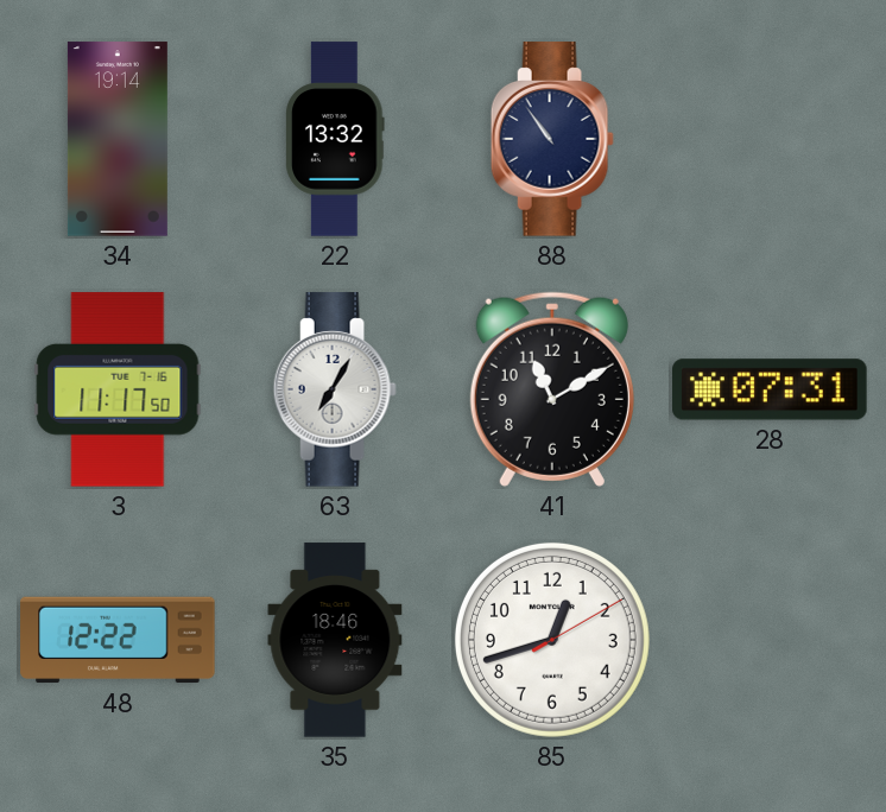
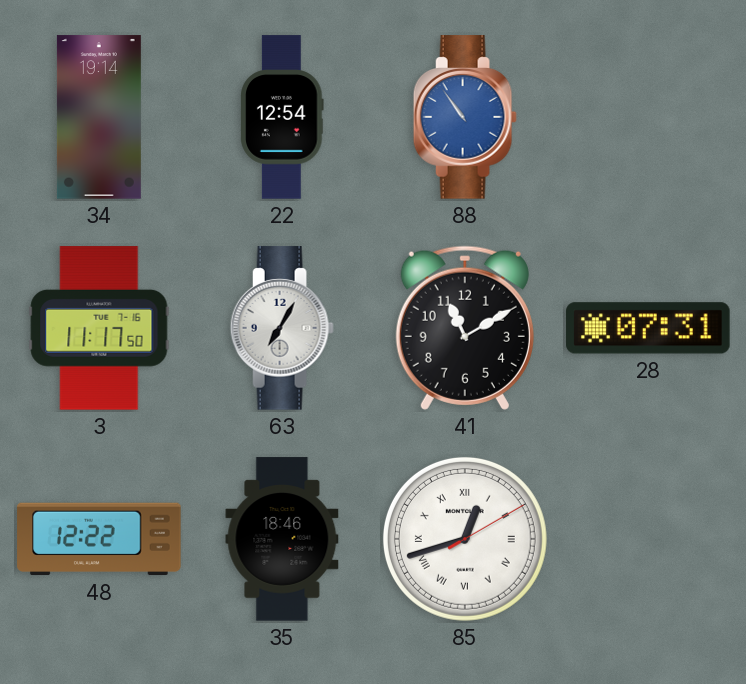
22: 13:32 -> 12:54 (282, 117)
88 dial: navy -> blue (465, 117)
85 numerals: Arabic -> Roman (465, 539)
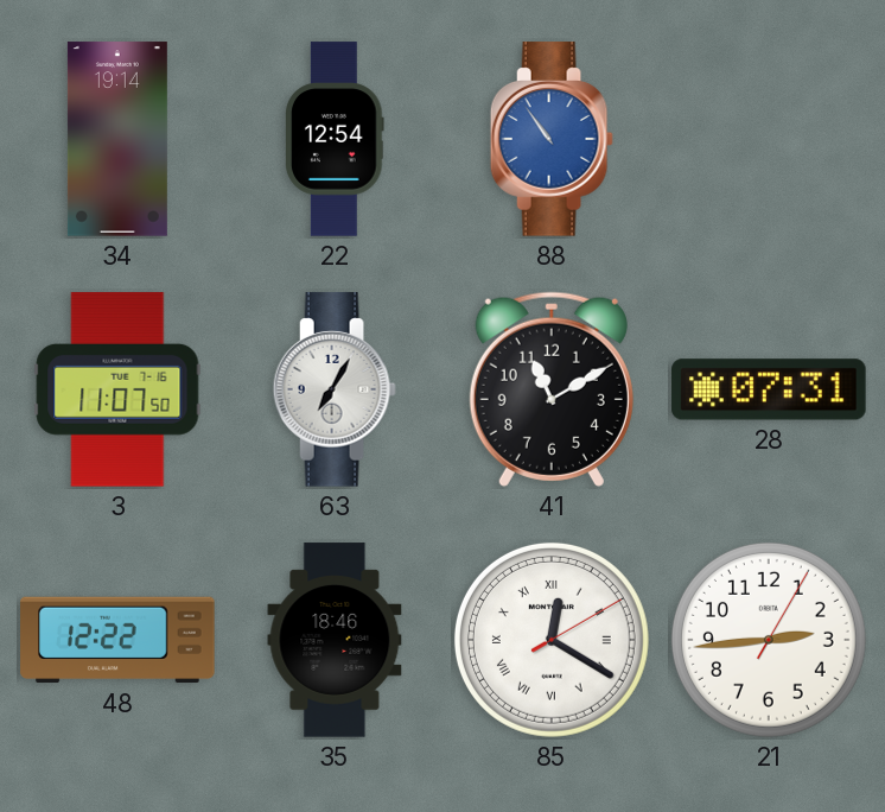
3: 11:17 -> 11:07 (117, 389)
85: 12:42 -> 12:20 (552, 640)
21: none -> 2:44 (769, 640)
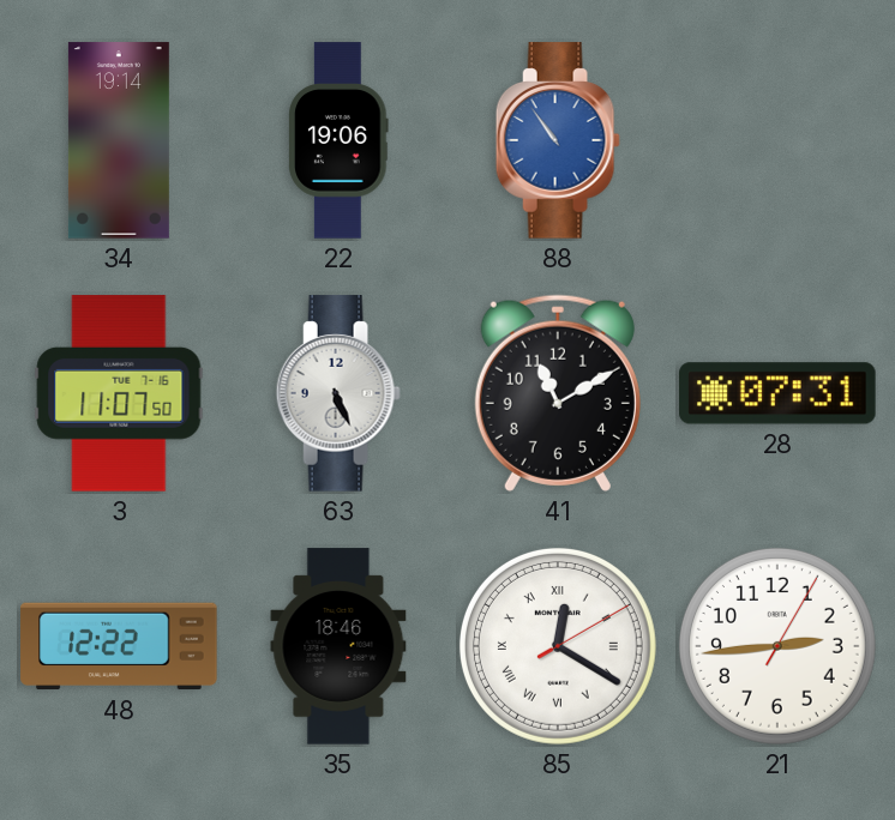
22: 12:54 -> 19:06 (338, 140)
63: 7:05 -> 5:26 (338, 393)
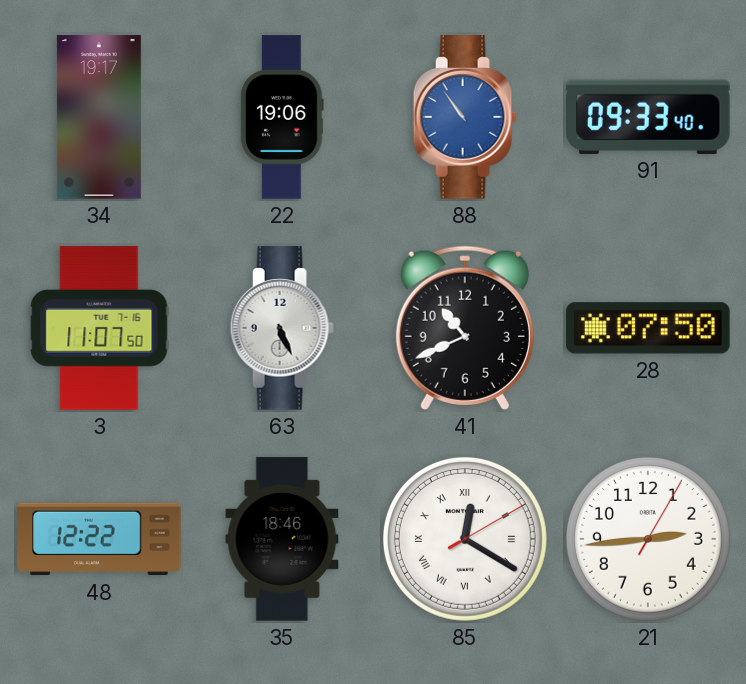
34: 19:14 -> 19:17 (99, 117)
91: none -> 09:33 (648, 117)
41: 11:10 -> 10:41 (465, 328)
28: 07:31 -> 07:50 (648, 328)
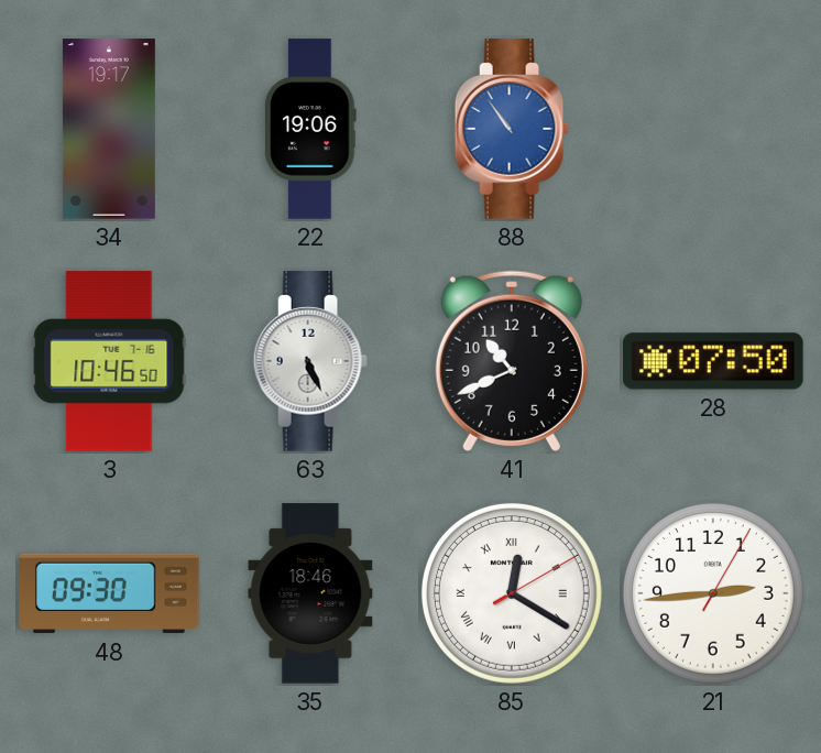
91: 09:33 -> none (648, 117)
3: 11:07 -> 10:46 (109, 361)
48: 12:22 -> 09:30 (109, 593)
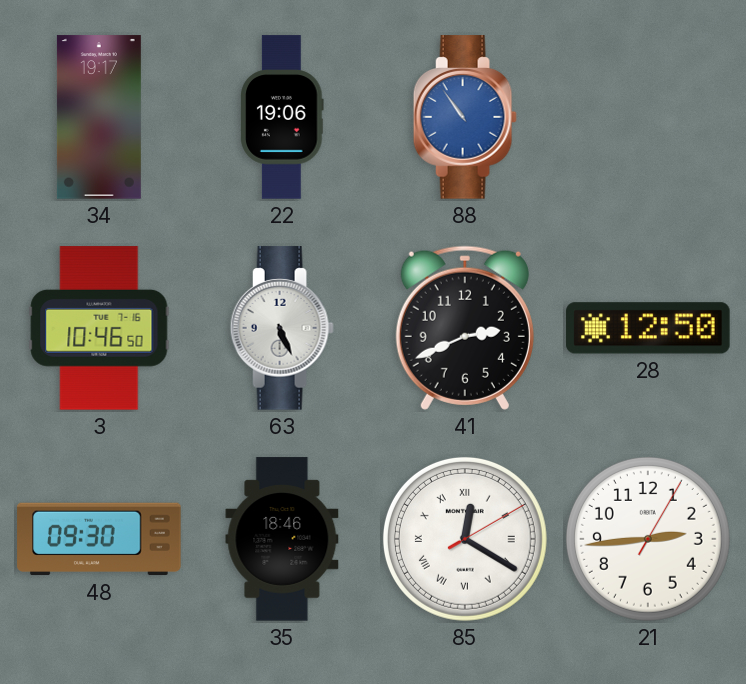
41: 10:41 -> 2:41 (465, 328)
28: 07:50 -> 12:50 (648, 328)
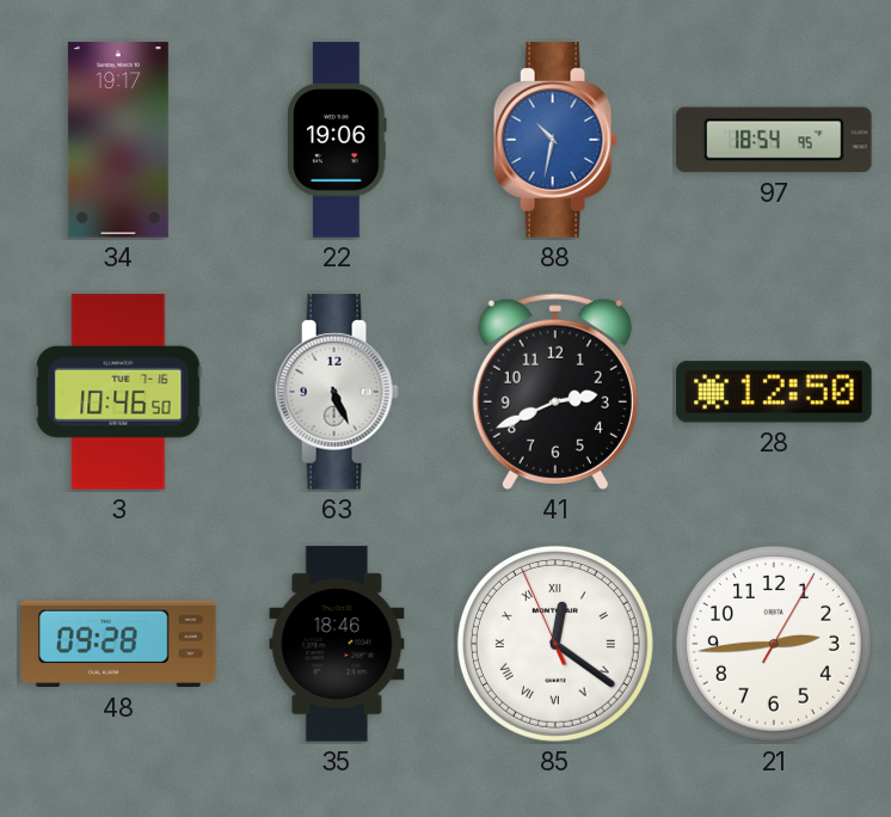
88: 10:54 -> 10:32 (555, 140)
97: none -> 18:54 (774, 140)
48: 09:30 -> 09:28 (118, 644)
85: 12:20:10 -> 12:20:56 (555, 644)
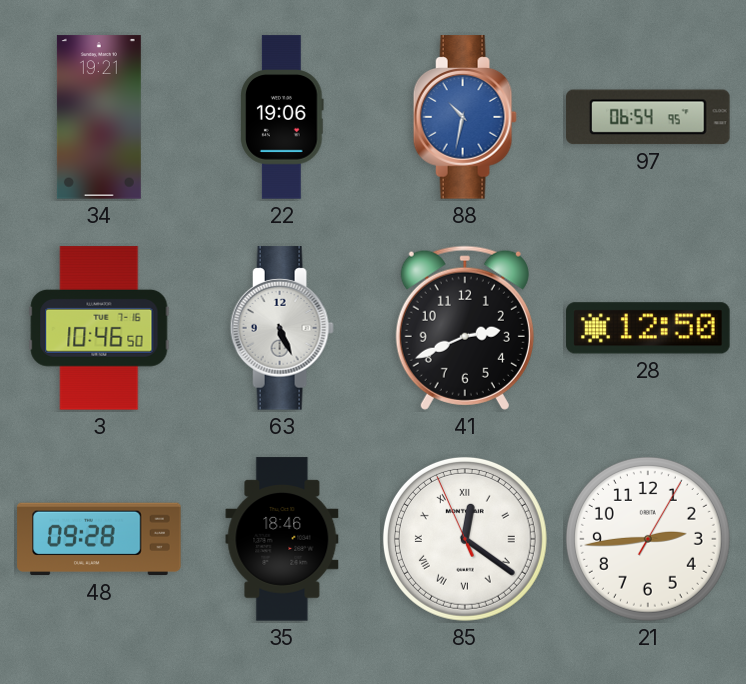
34: 19:17 -> 19:21 (99, 117)
97: 18:54 -> 06:54 (648, 117)
